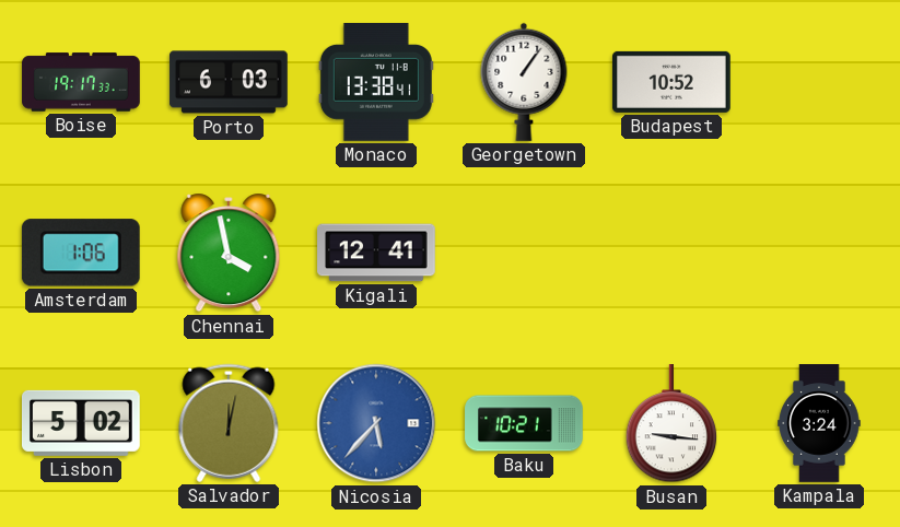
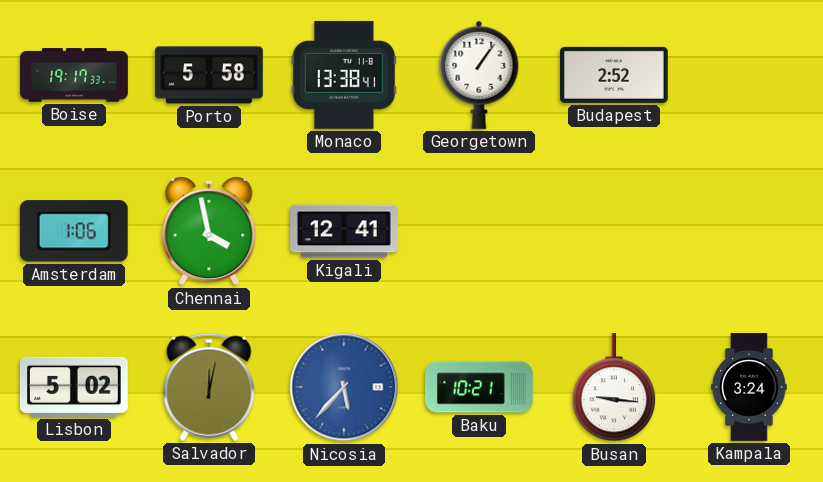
Porto: 6:03 -> 5:58 (209, 75)
Budapest: 10:52 -> 2:52 (615, 75)
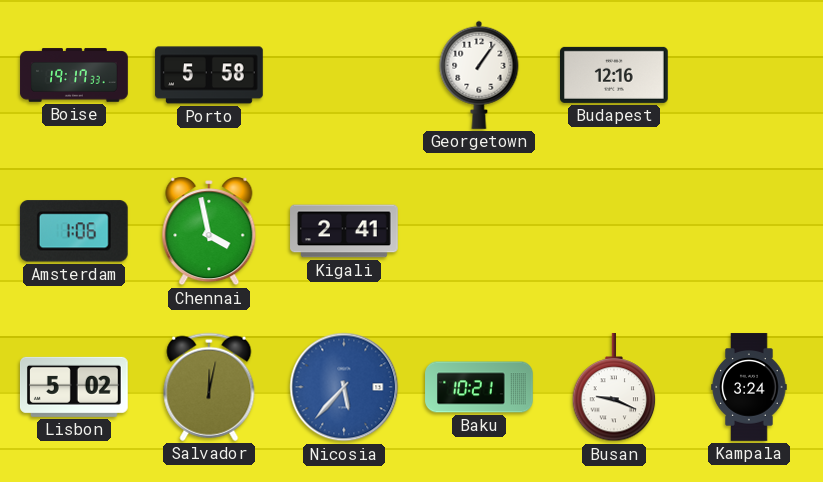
Monaco: 13:38 -> none (344, 75)
Budapest: 2:52 -> 12:16 (615, 75)
Kigali: 12:41 -> 2:41 (344, 231)
Busan: 9:16 -> 9:19 (614, 388)
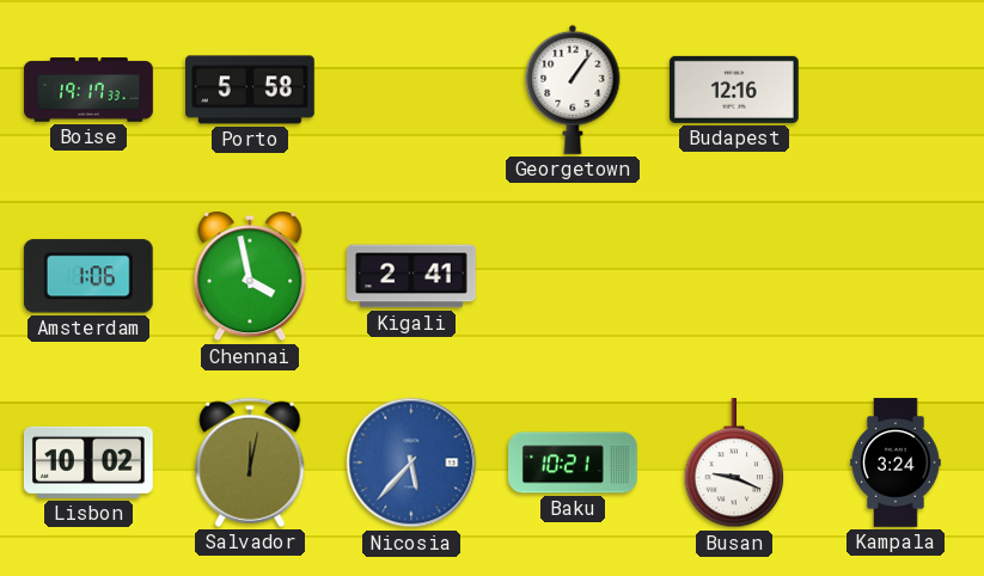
Lisbon: 5:02 -> 10:02 (88, 462)
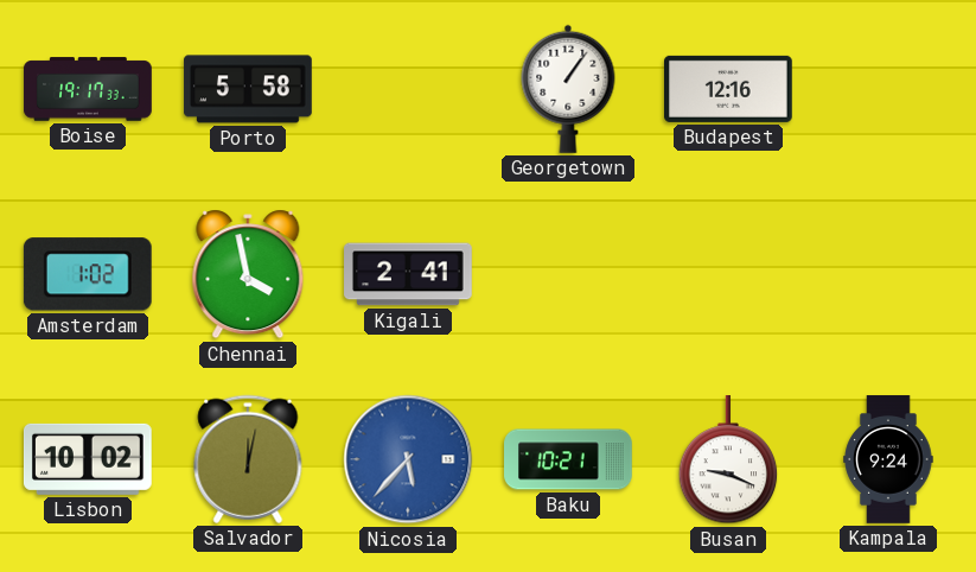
Amsterdam: 1:06 -> 1:02 (88, 274)
Kampala: 3:24 -> 9:24 (888, 459)
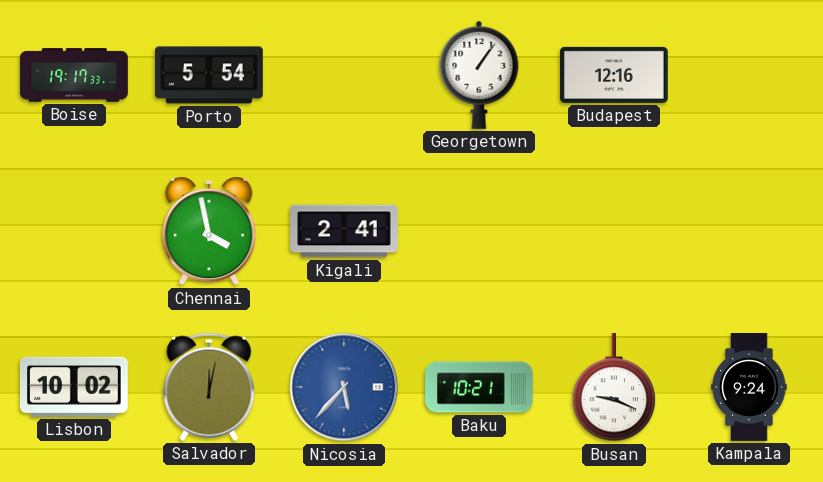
Porto: 5:58 -> 5:54 (209, 75)
Amsterdam: 1:02 -> none (88, 274)
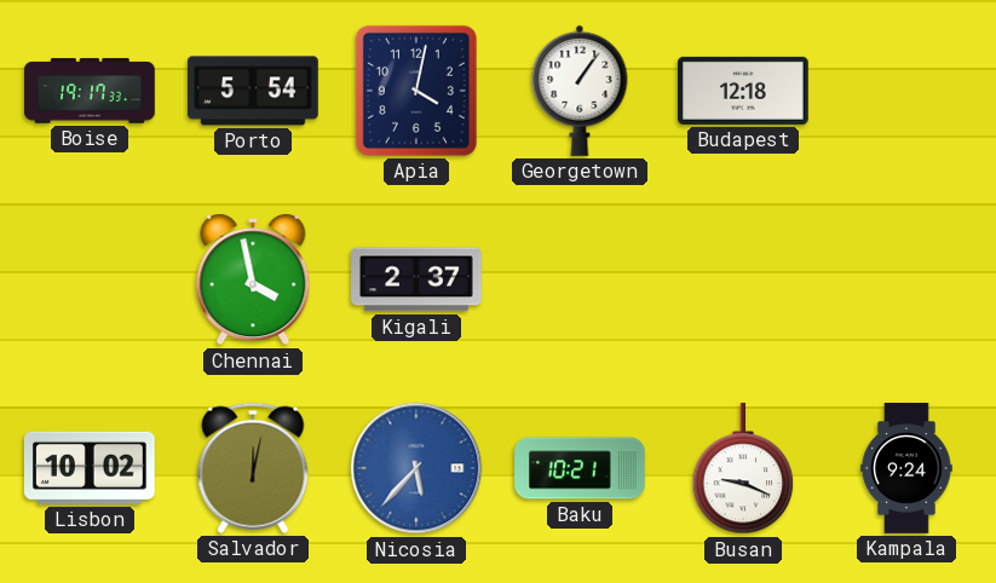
Apia: none -> 4:02 (416, 91)
Budapest: 12:16 -> 12:18 (744, 91)
Kigali: 2:41 -> 2:37 (416, 279)
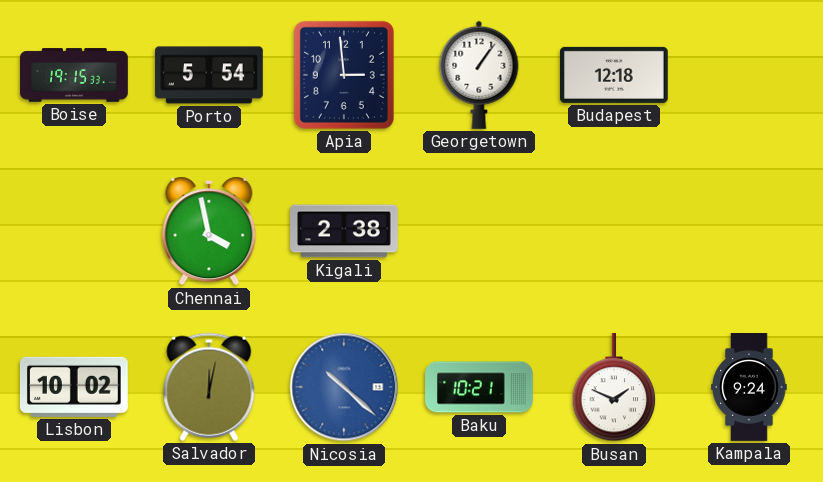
Boise: 19:17 -> 19:15 (74, 75)
Apia: 4:02 -> 2:59 (344, 75)
Kigali: 2:37 -> 2:38 (344, 231)
Nicosia: 5:37 -> 10:22 (344, 387)
Busan: 9:19 -> 1:49 (614, 388)
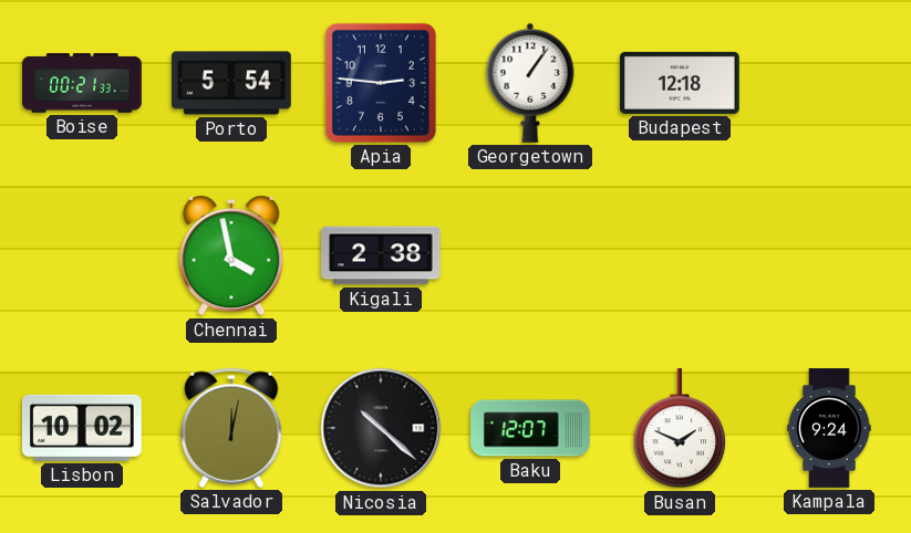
Boise: 19:15 -> 00:21 (82, 83)
Apia: 2:59 -> 2:46 (381, 83)
Nicosia dial: blue -> black (381, 428)
Baku: 10:21 -> 12:07 (530, 428)
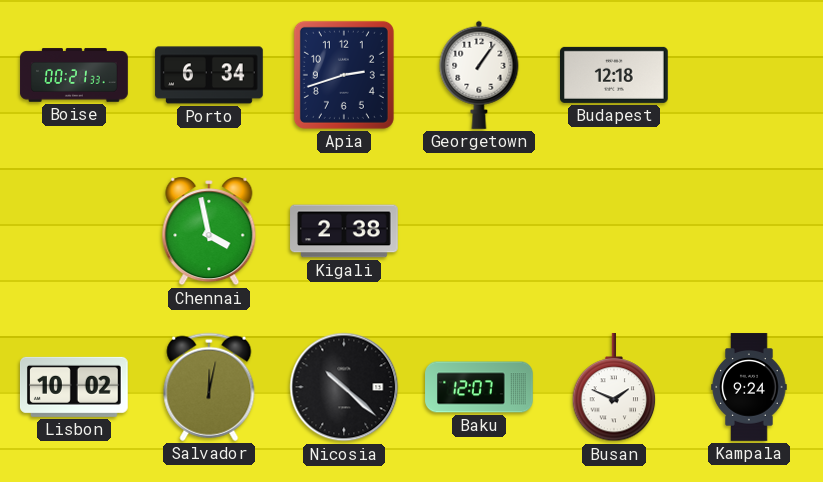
Porto: 5:54 -> 6:34 (209, 75)
Apia: 2:46 -> 2:42 (344, 75)
